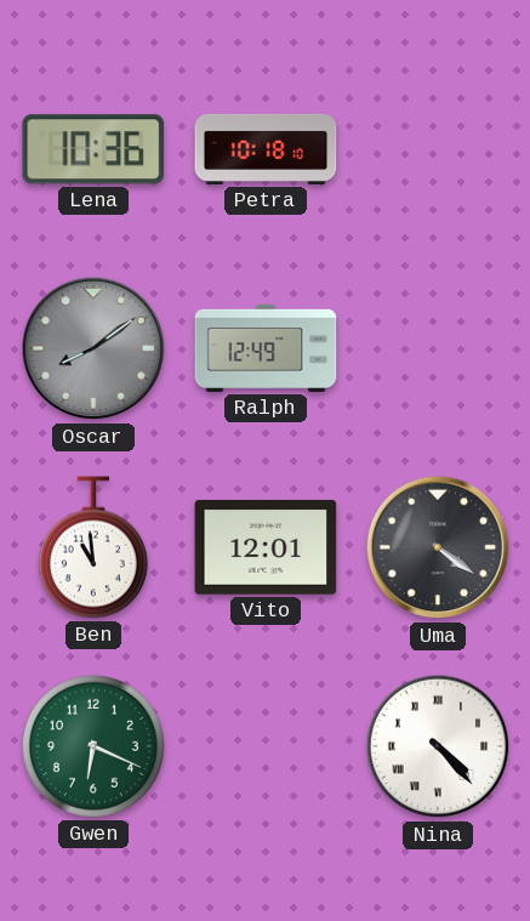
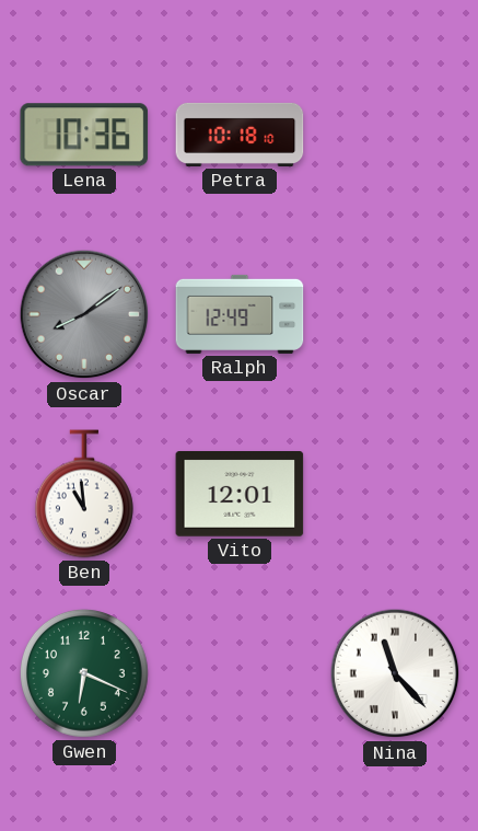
Uma: 4:21 -> none (438, 547)
Nina: 4:23 -> 11:23 (395, 673)
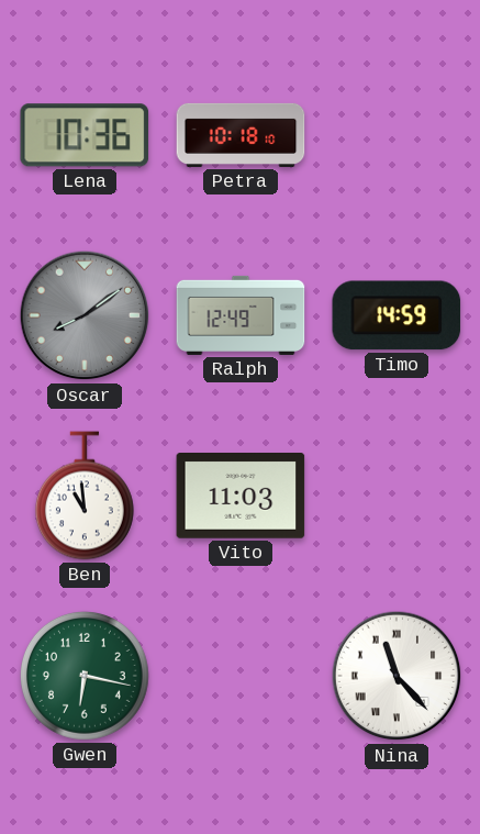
Timo: none -> 14:59 (397, 315)
Vito: 12:01 -> 11:03 (241, 496)
Gwen: 6:19 -> 6:17 (85, 676)
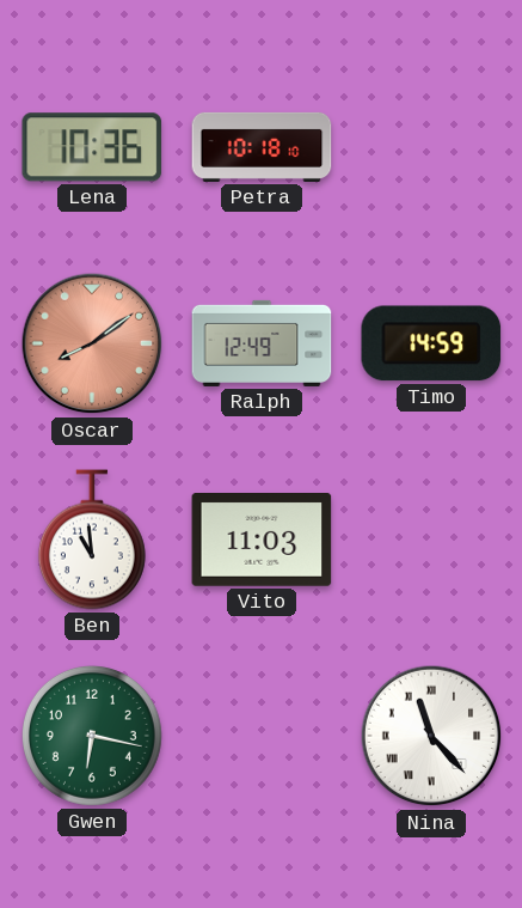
Oscar dial: grey -> salmon (92, 343)
